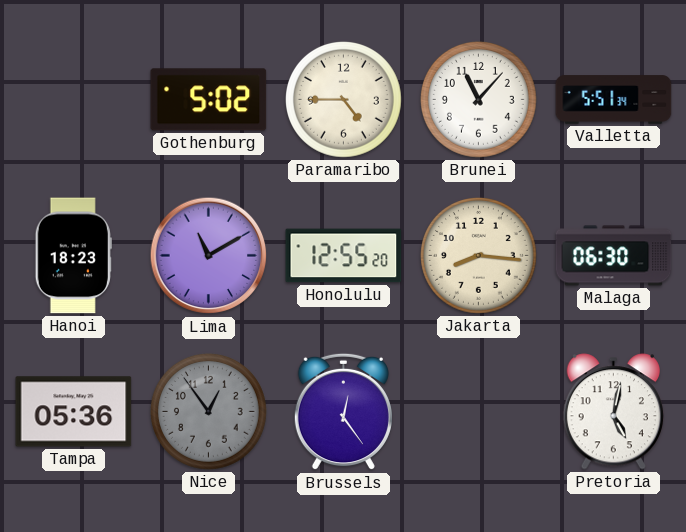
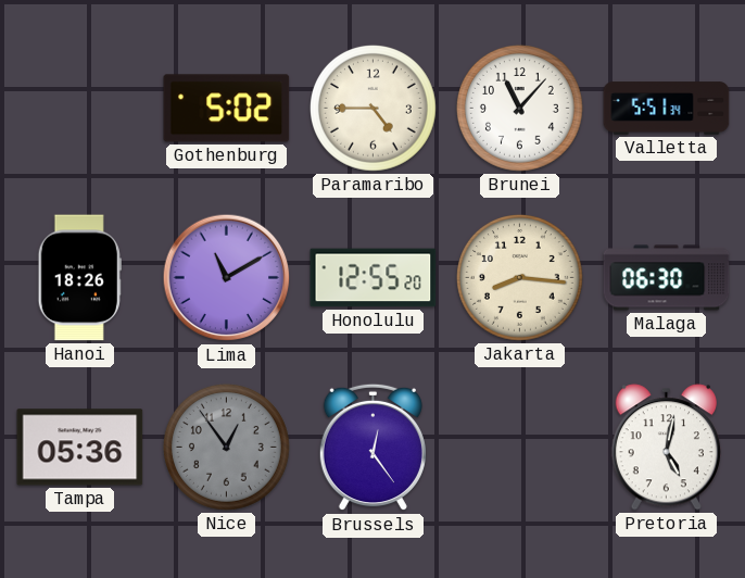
Hanoi: 18:23 -> 18:26 (79, 278)
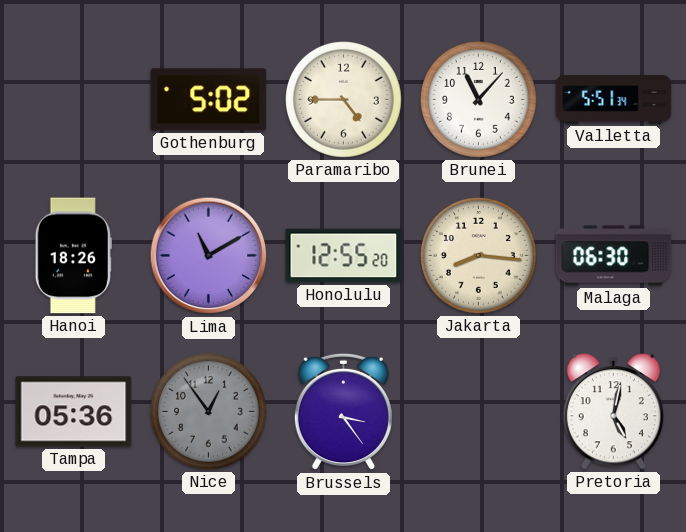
Brussels: 12:24 -> 3:24 (343, 412)
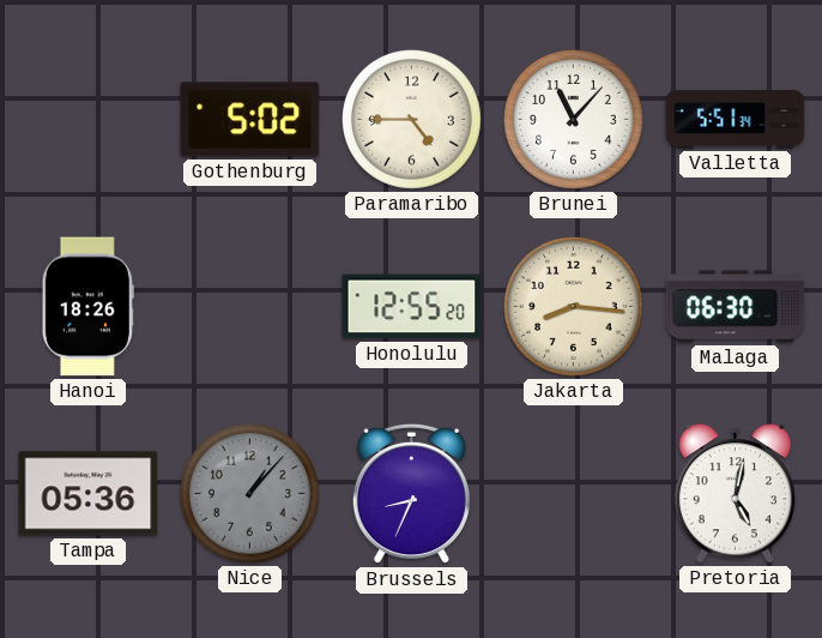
Lima: 11:10 -> none (209, 256)
Nice: 12:54 -> 1:07 (249, 493)
Brussels: 3:24 -> 8:34 (411, 494)
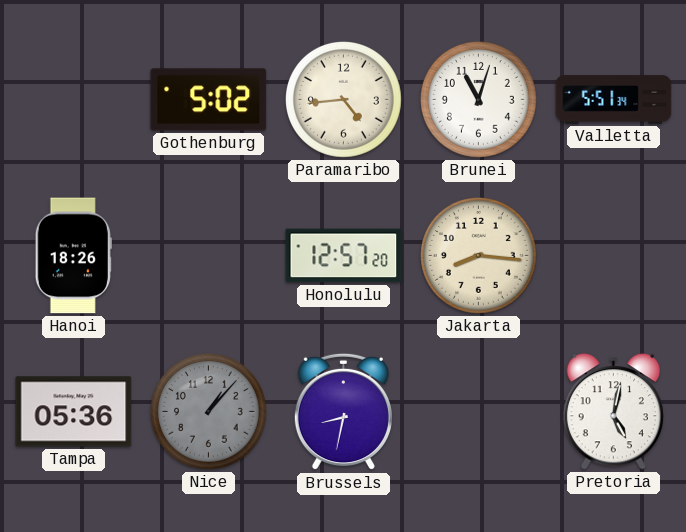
Paramaribo: 4:45 -> 4:44 (343, 99)
Brunei: 11:07 -> 11:03 (478, 99)
Honolulu: 12:55 -> 12:57 (344, 256)
Malaga: 06:30 -> none (736, 307)
Brussels: 8:34 -> 8:32 (343, 412)
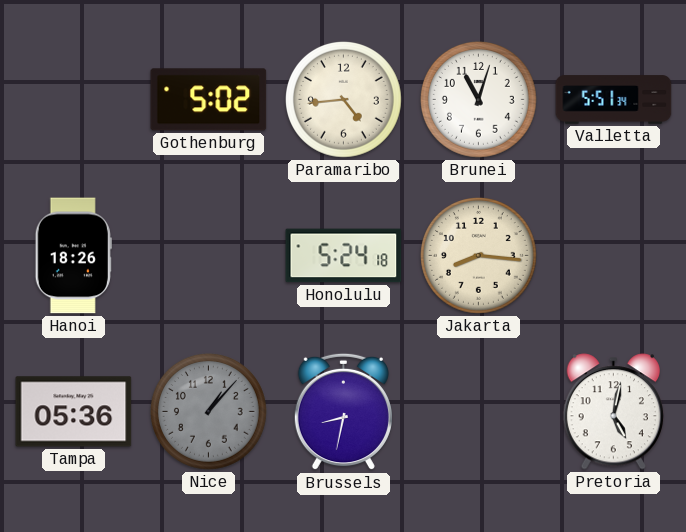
Honolulu: 12:57 -> 5:24 (344, 256)
